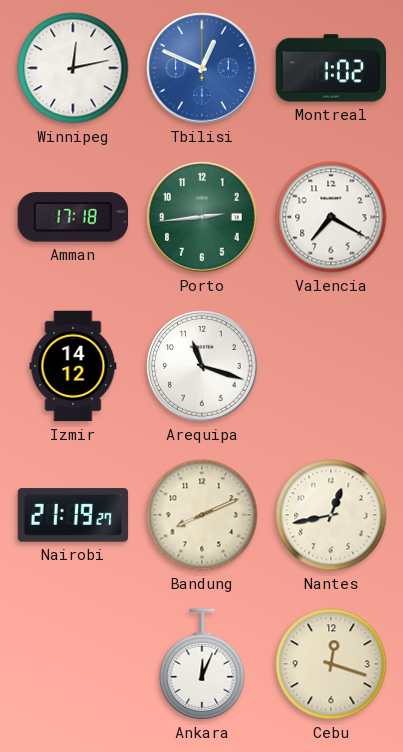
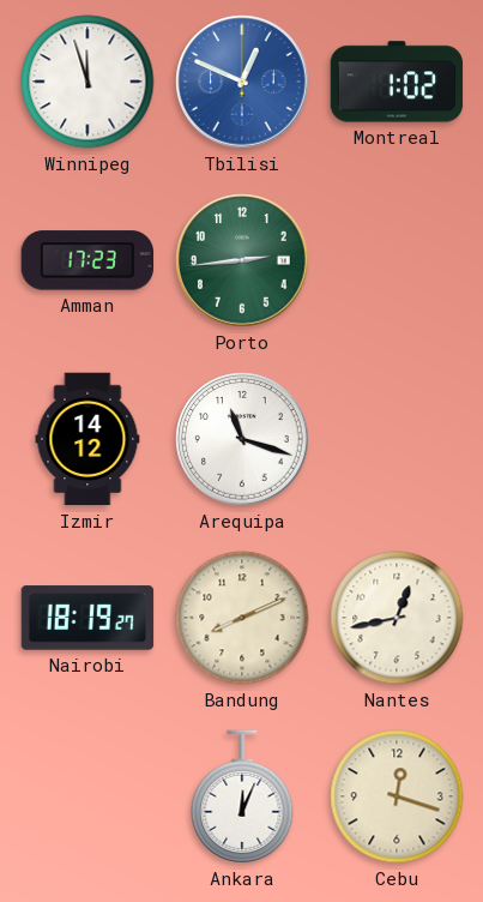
Winnipeg: 12:13 -> 11:57 (87, 82)
Amman: 17:18 -> 17:23 (86, 260)
Valencia: 7:20 -> none (331, 217)
Nairobi: 21:19 -> 18:19 (87, 618)
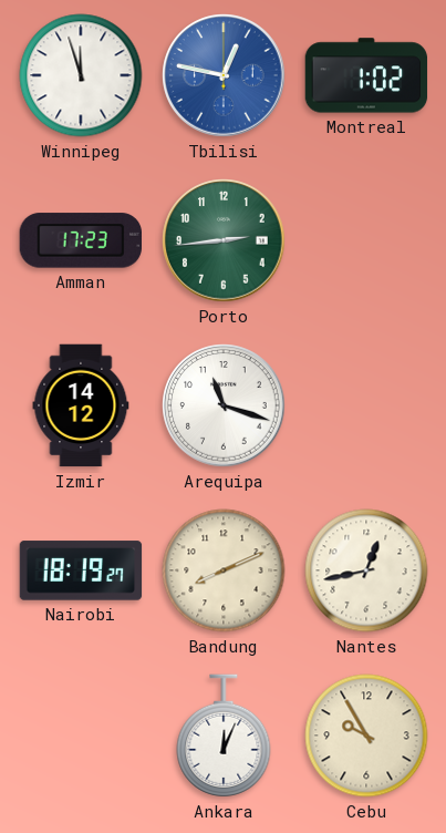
Tbilisi: 12:49 -> 12:47 (224, 75)
Cebu: 12:18 -> 9:55 (366, 736)
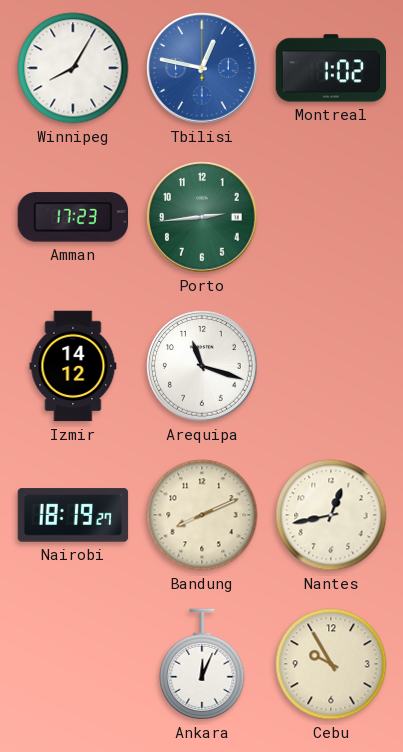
Winnipeg: 11:57 -> 8:05 (73, 68)
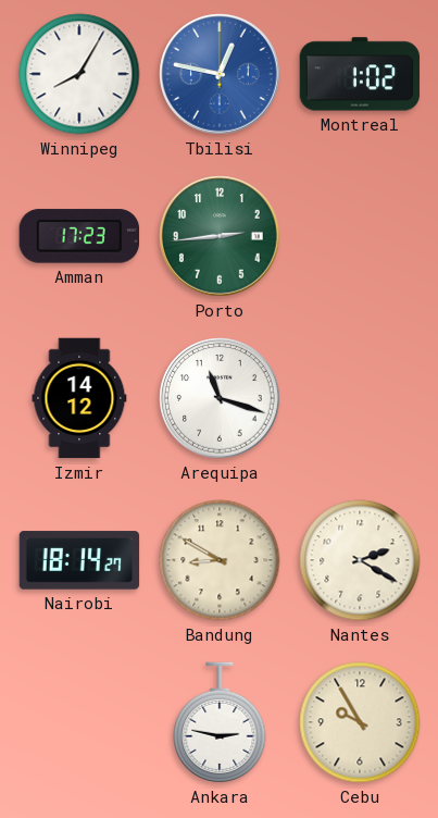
Nairobi: 18:19 -> 18:14 (79, 560)
Bandung: 8:11 -> 8:50 (220, 560)
Nantes: 12:43 -> 2:20 (360, 560)
Ankara: 12:04 -> 2:47 (220, 722)
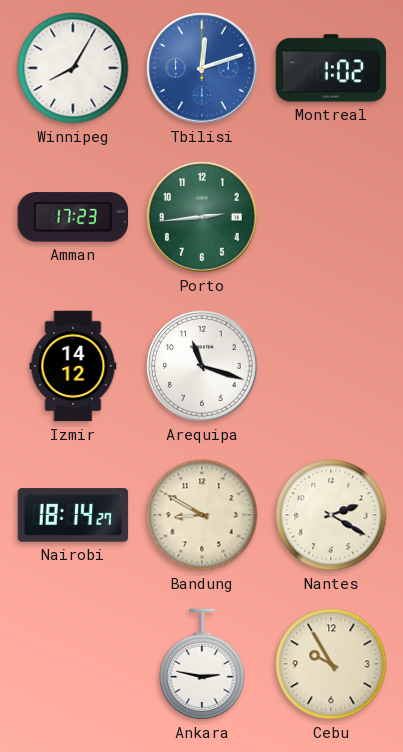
Tbilisi: 12:47 -> 12:12 (202, 68)
